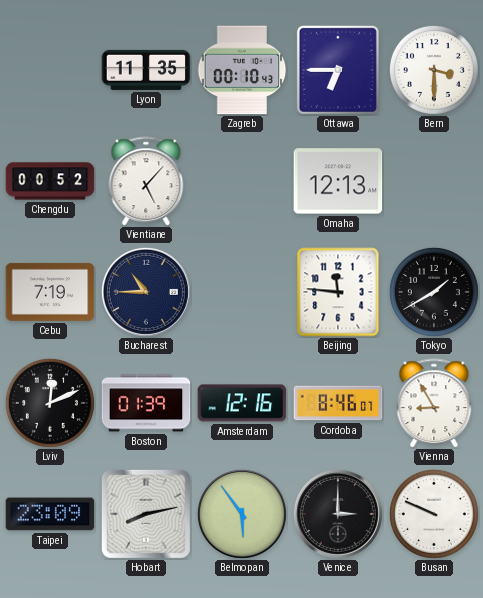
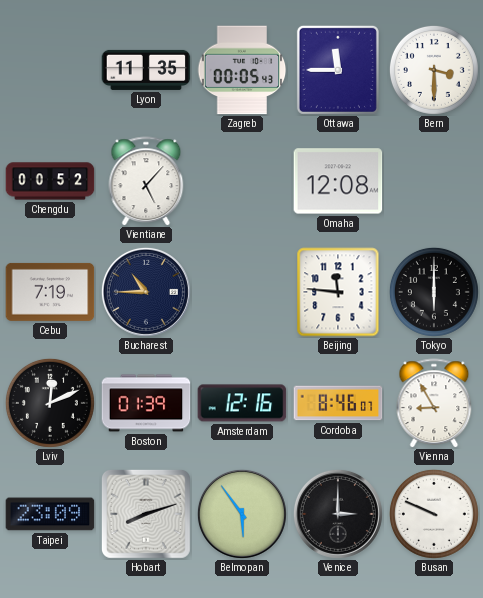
Zagreb: 00:10 -> 00:05 (242, 70)
Ottawa: 6:45 -> 11:45 (338, 70)
Omaha: 12:13 -> 12:08 (338, 181)
Tokyo: 1:40 -> 6:00 (434, 292)
Hobart: 8:13 -> 8:12 (146, 514)
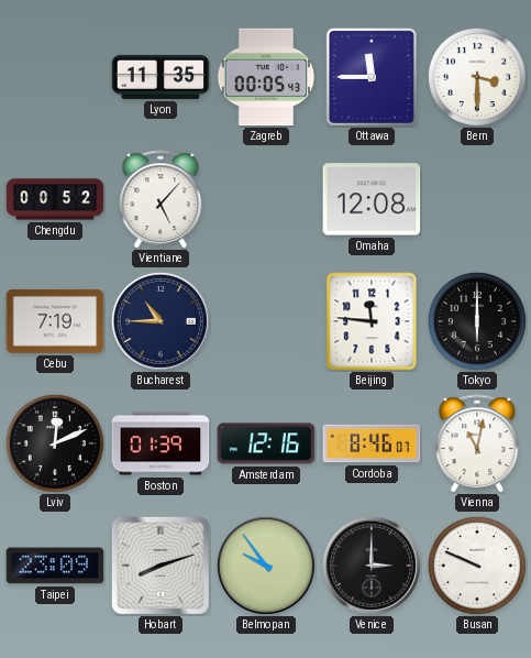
Vienna: 8:55 -> 11:02 (477, 443)
Belmopan: 5:54 -> 9:54 (266, 566)
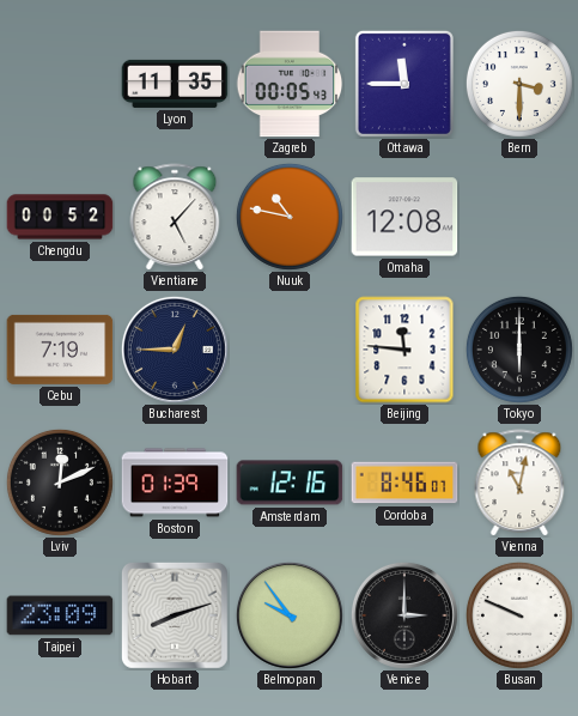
Nuuk: none -> 10:47 (290, 217)
Bucharest: 10:45 -> 12:45 (175, 350)
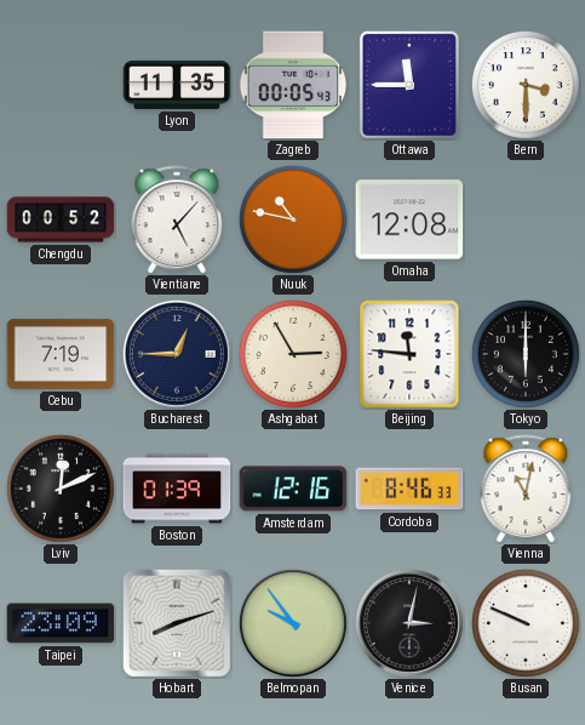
Ashgabat: none -> 2:55 (293, 354)
Cordoba: 8:46:07 -> 8:46:33 (409, 489)
Venice: 3:00 -> 3:02 (409, 623)
